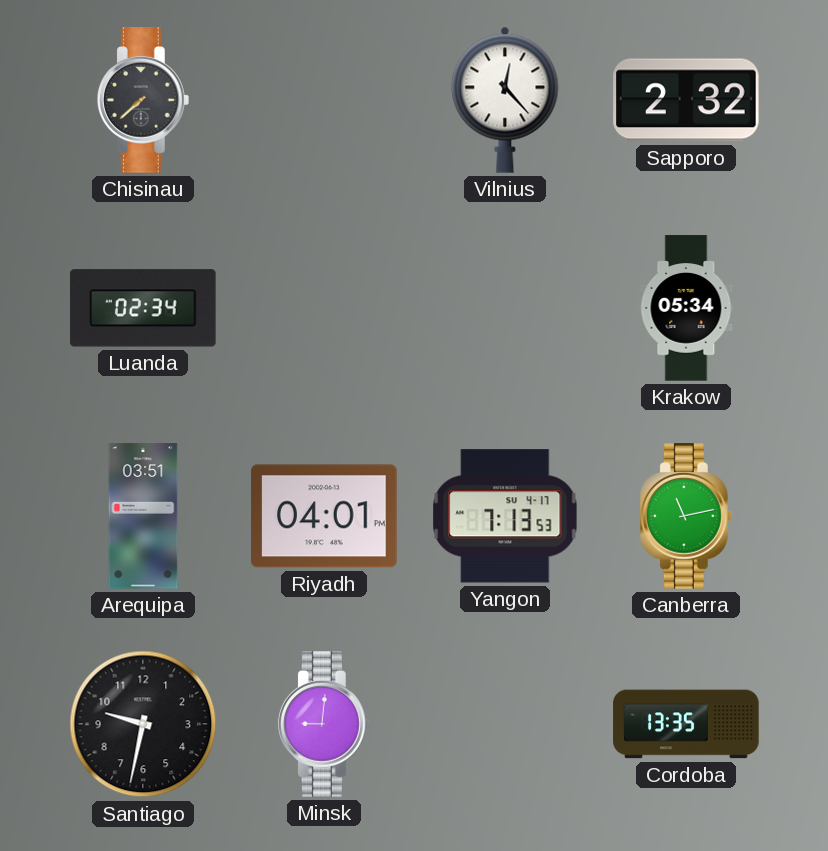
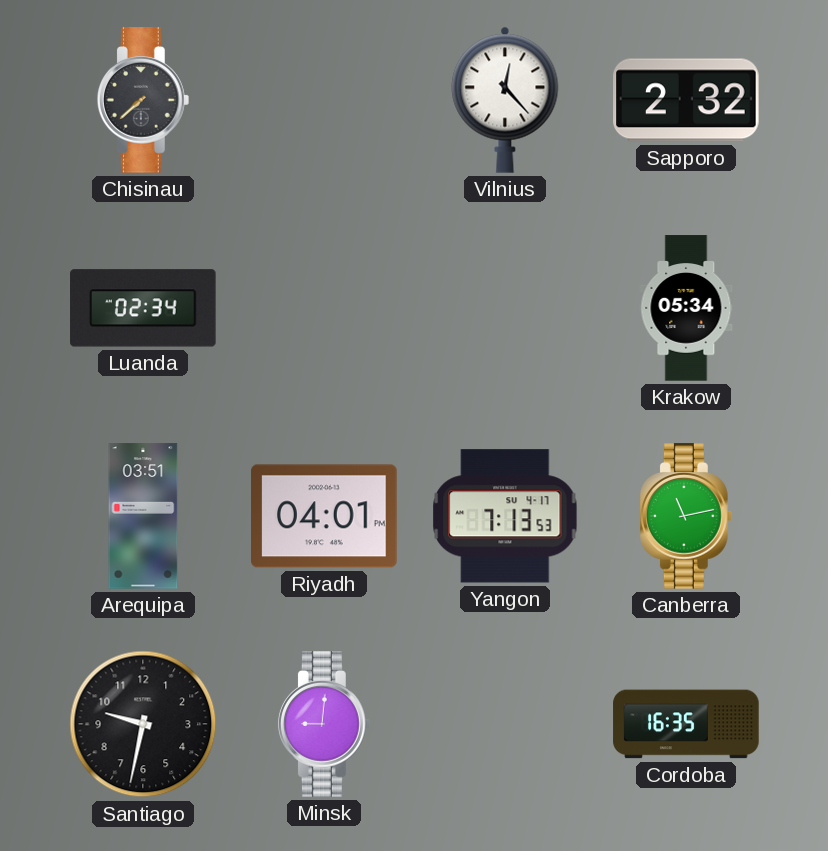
Cordoba: 13:35 -> 16:35 (686, 724)
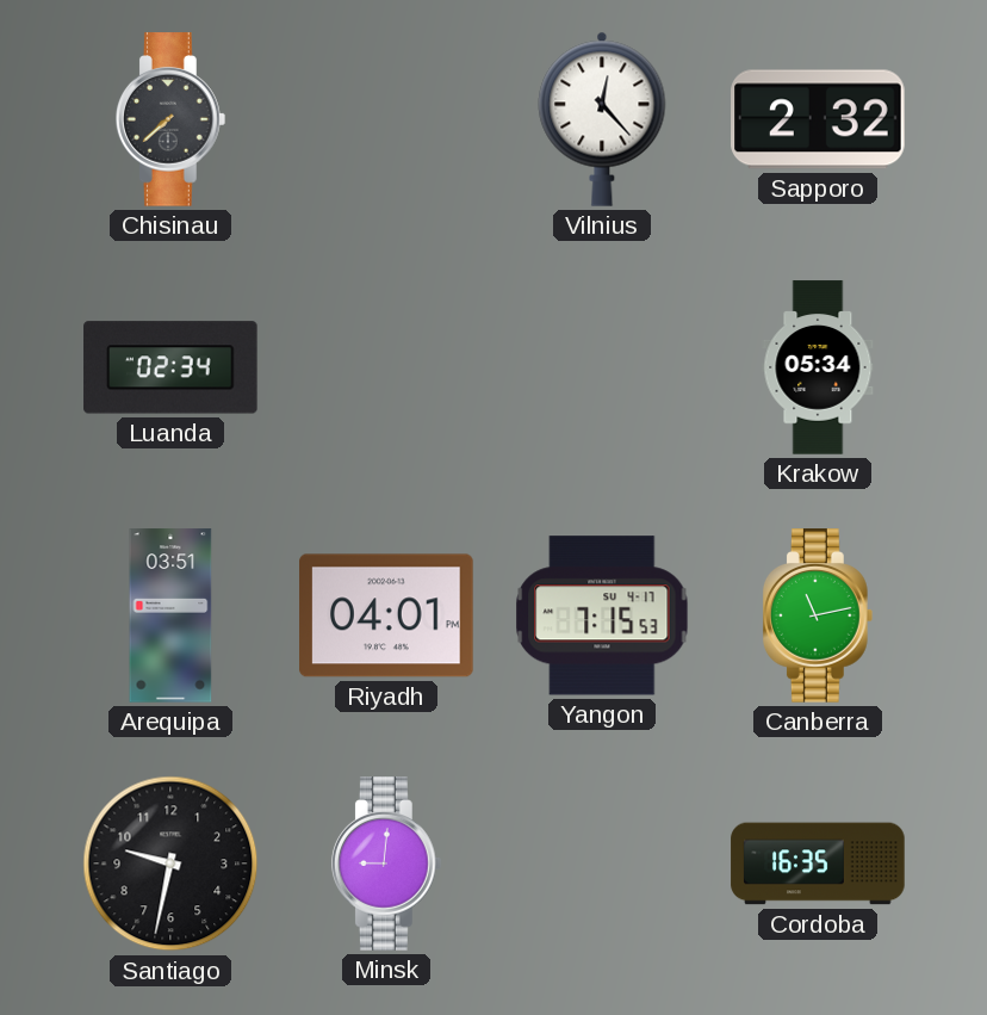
Yangon: 7:13 -> 7:15 (602, 615)
